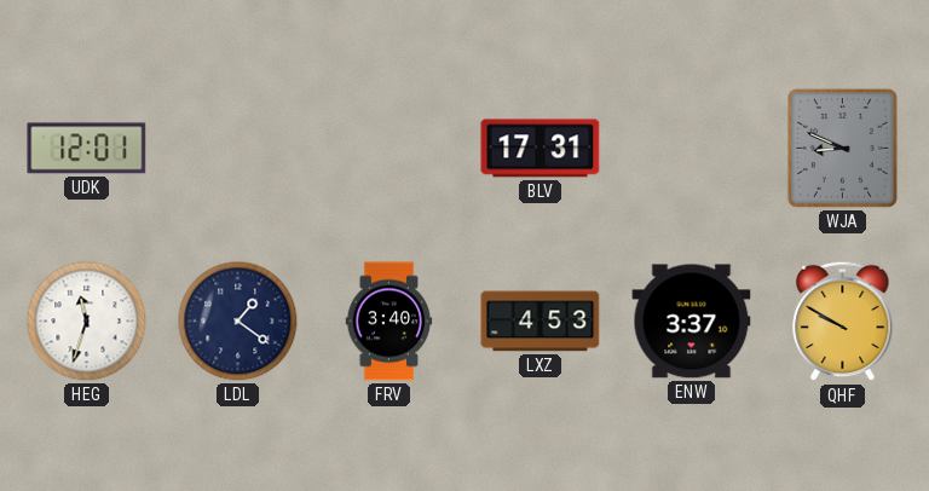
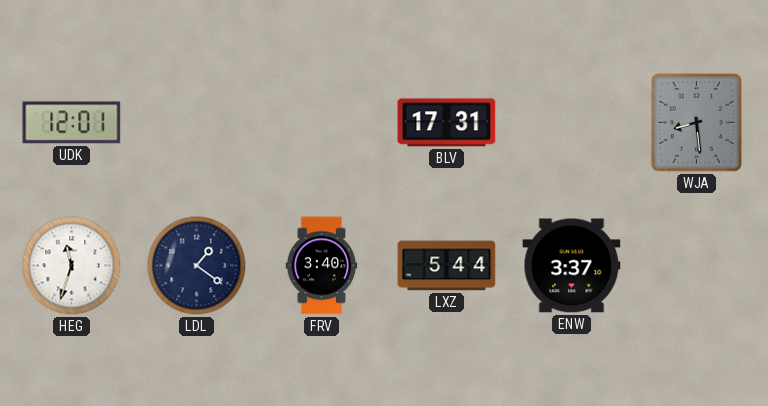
WJA: 8:49 -> 8:29 (696, 122)
LXZ: 4:53 -> 5:44 (447, 266)
QHF: 9:50 -> none (843, 322)
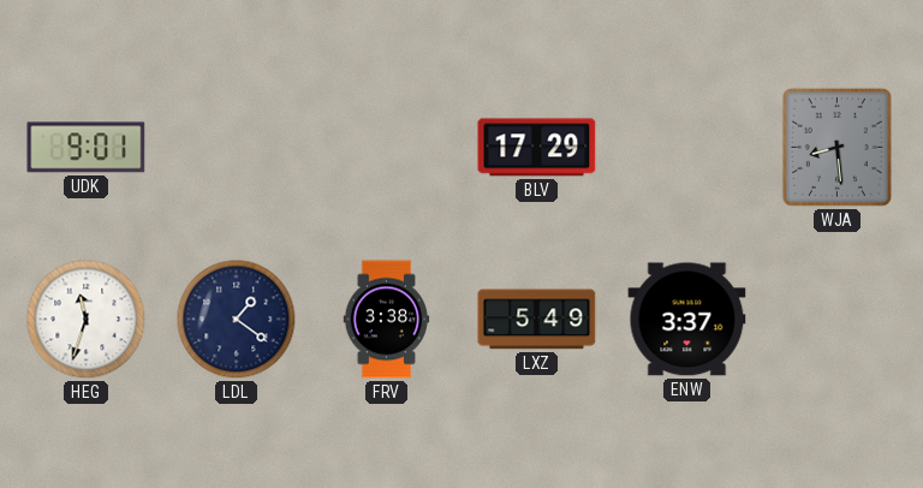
UDK: 12:01 -> 9:01 (87, 148)
BLV: 17:31 -> 17:29 (537, 148)
FRV: 3:40 -> 3:38 (387, 320)
LXZ: 5:44 -> 5:49 (537, 320)
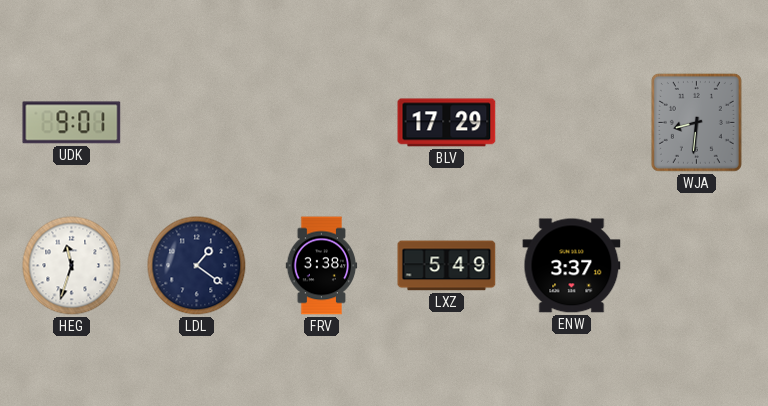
WJA: 8:29 -> 8:31 (696, 122)
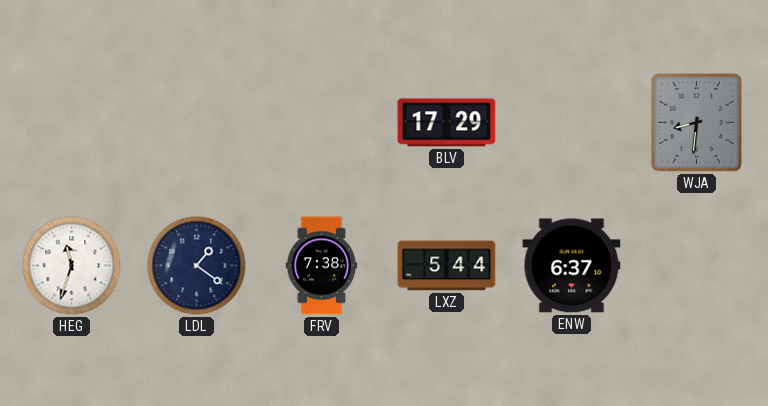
UDK: 9:01 -> none (72, 123)
FRV: 3:38 -> 7:38 (322, 266)
LXZ: 5:49 -> 5:44 (447, 266)
ENW: 3:37 -> 6:37 (572, 266)
